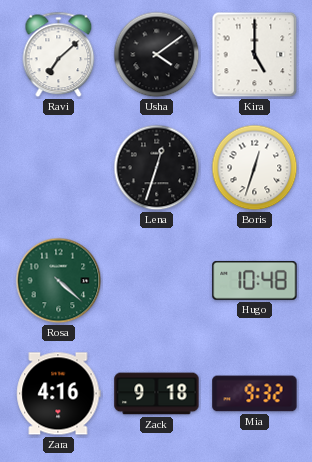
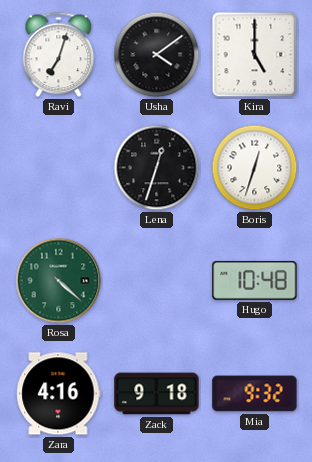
Ravi: 7:08 -> 7:03 (59, 55)
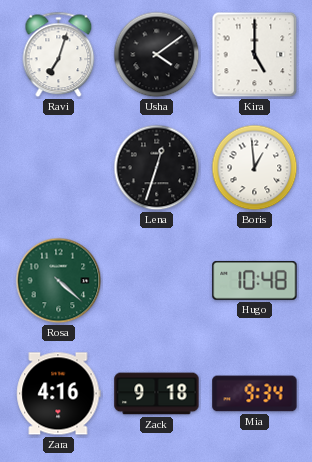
Boris: 12:33 -> 12:59 (255, 168)
Mia: 9:32 -> 9:34 (255, 394)
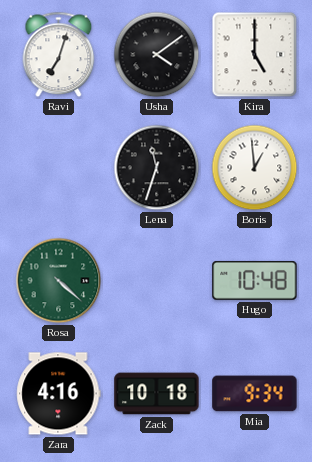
Lena: 12:33 -> 11:33 (157, 168)
Zack: 9:18 -> 10:18 (157, 394)
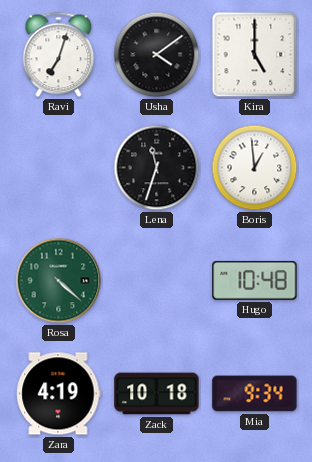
Zara: 4:16 -> 4:19 (59, 394)
